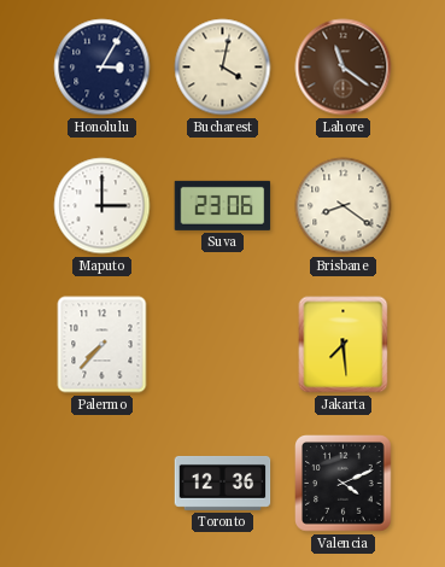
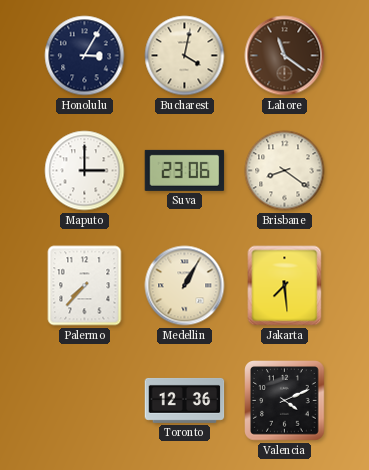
Medellin: none -> 1:05 (185, 286)
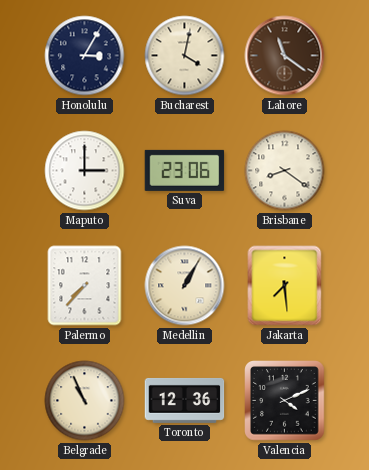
Belgrade: none -> 10:56 (85, 401)
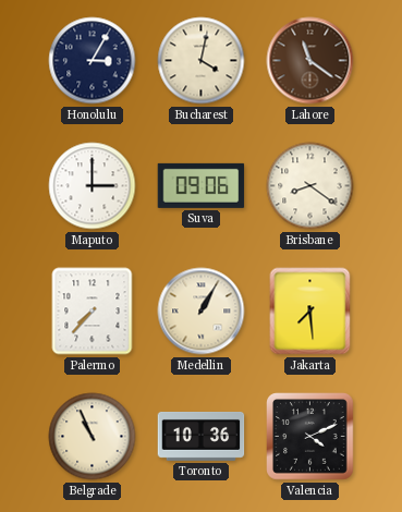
Suva: 23:06 -> 09:06 (202, 185)
Toronto: 12:36 -> 10:36 (202, 436)
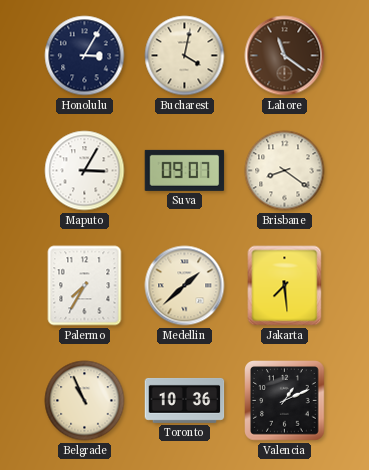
Maputo: 3:00 -> 3:05 (85, 171)
Suva: 09:06 -> 09:07 (185, 170)
Palermo: 7:37 -> 7:35 (85, 286)
Medellin: 1:05 -> 1:38 (185, 286)
Valencia: 4:11 -> 1:11 (285, 401)
